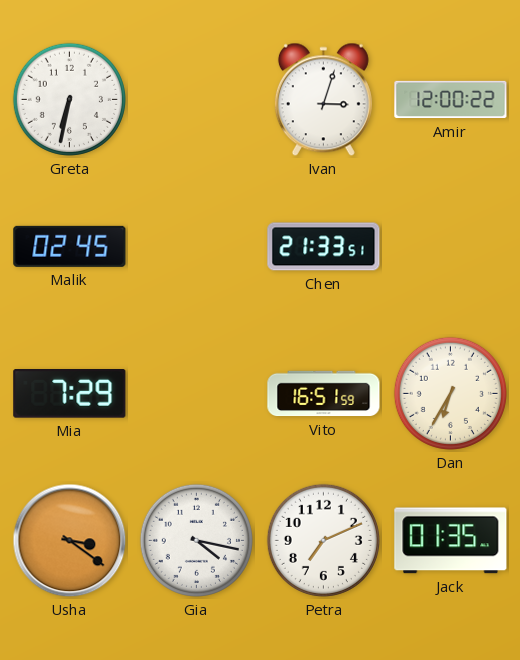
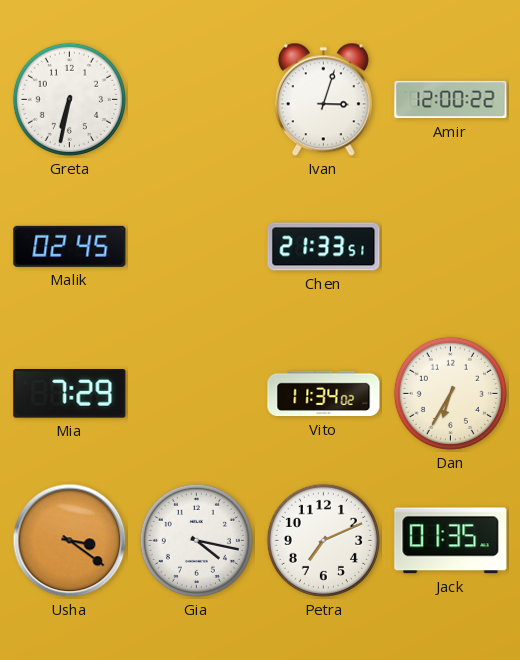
Vito: 16:51 -> 11:34 (324, 394)
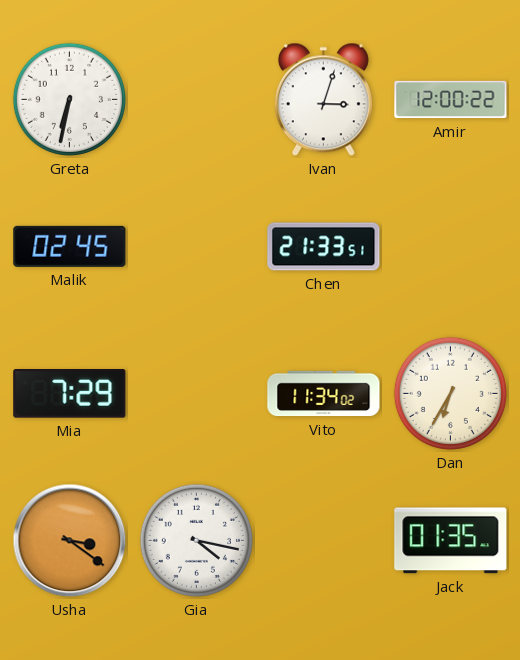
Petra: 7:11 -> none (323, 540)
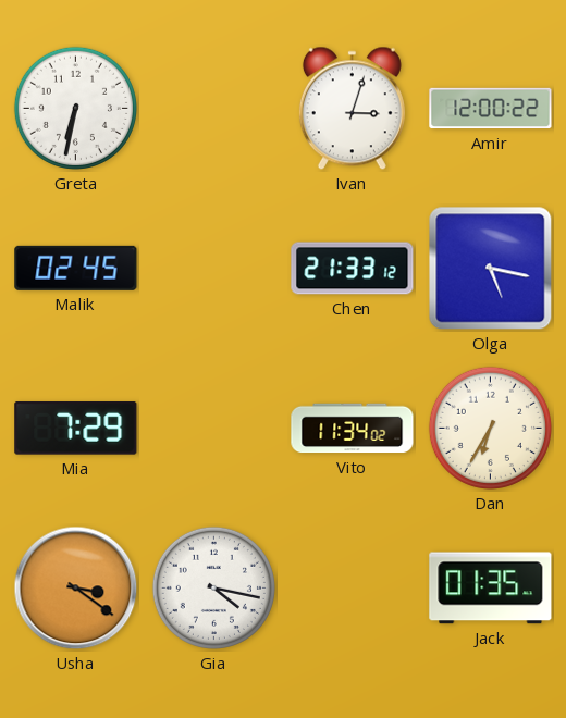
Chen: 21:33:51 -> 21:33:12 (353, 269)
Olga: none -> 5:17 (491, 269)
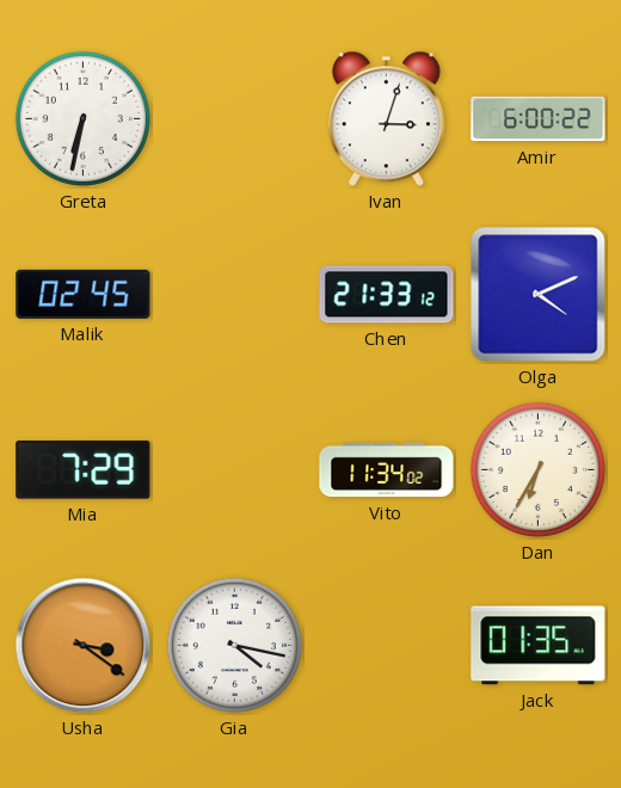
Amir: 12:00 -> 6:00 (539, 119)
Olga: 5:17 -> 4:11 (539, 295)
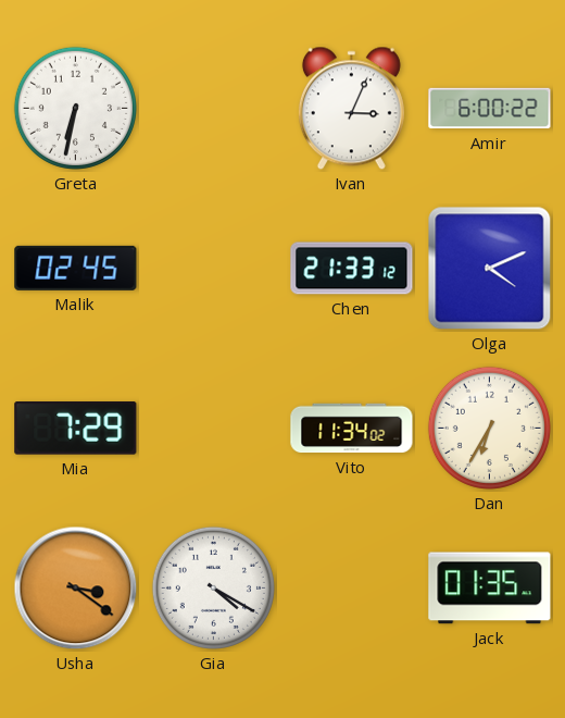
Ivan: 3:03 -> 3:04 (351, 109)
Gia: 4:17 -> 4:20 (213, 587)
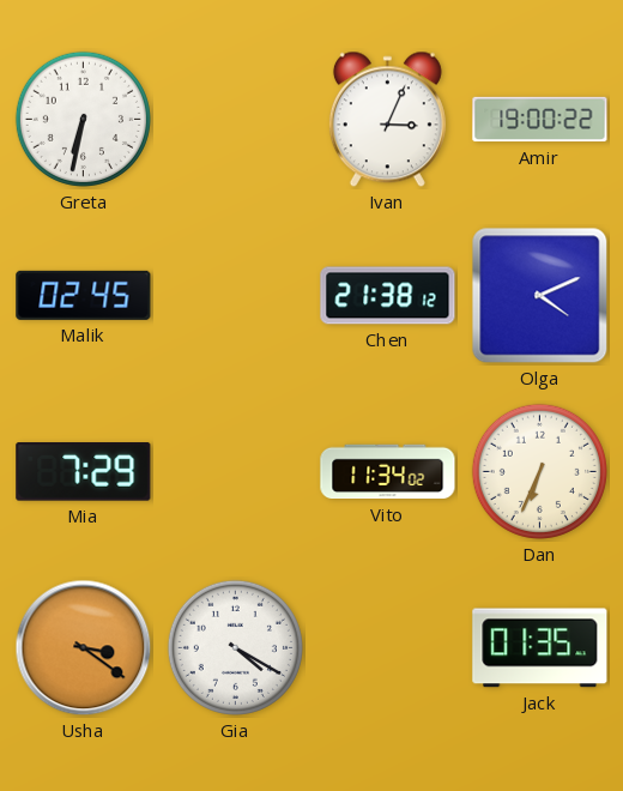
Amir: 6:00 -> 19:00 (540, 120)
Chen: 21:33 -> 21:38 (388, 296)
Dan: 6:35 -> 6:34 (539, 471)
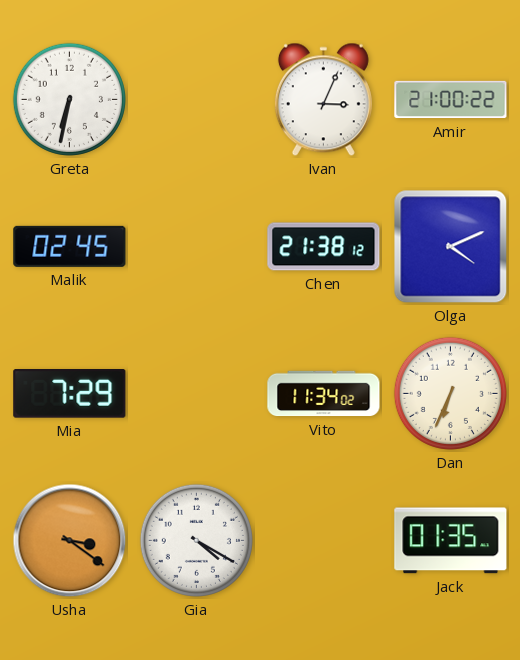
Amir: 19:00 -> 21:00 (451, 100)
